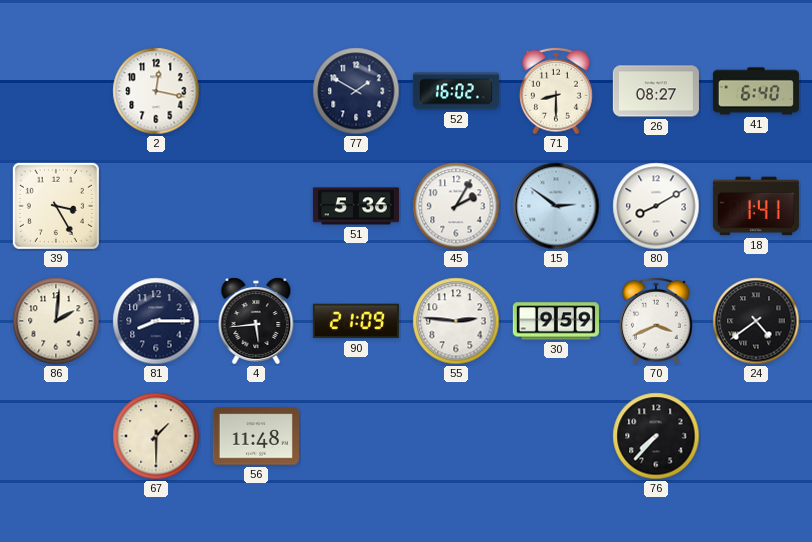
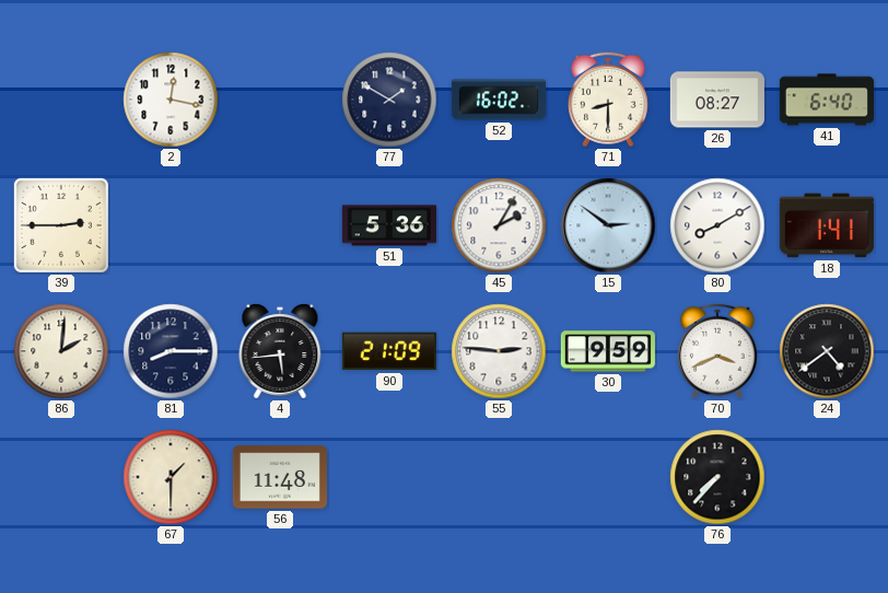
39: 3:25 -> 2:45 (61, 225)
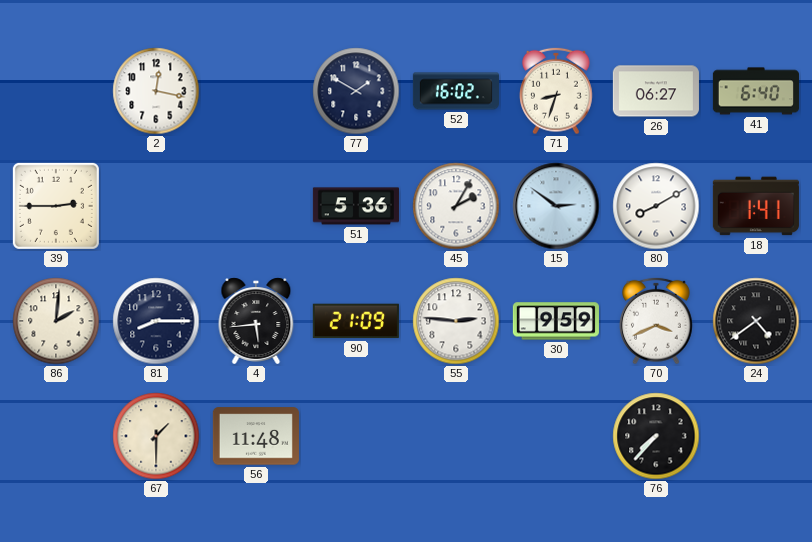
71: 8:30 -> 8:33 (557, 91)
26: 08:27 -> 06:27 (656, 91)
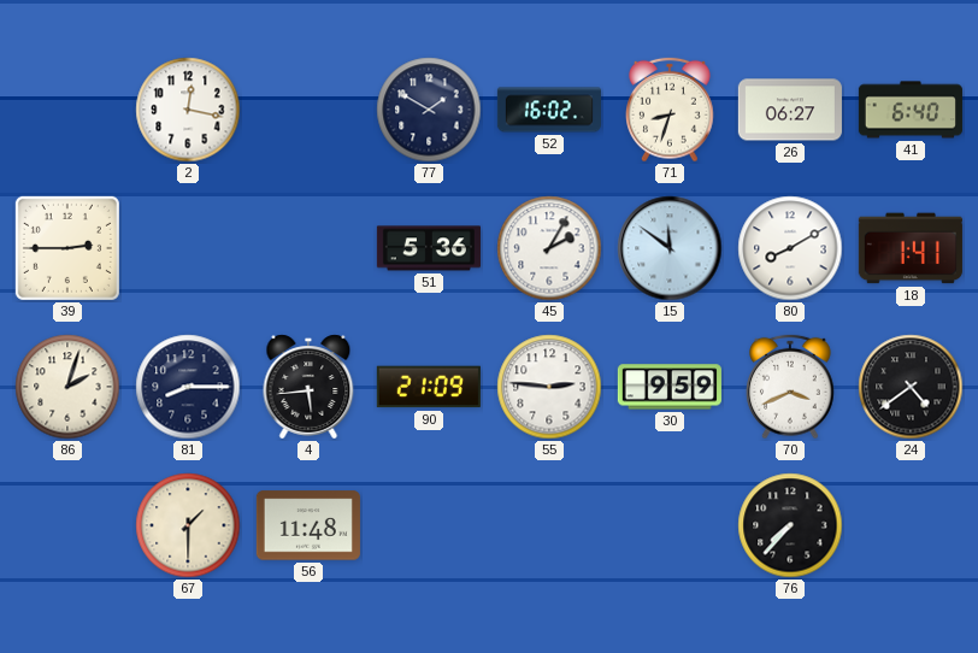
15: 2:51 -> 11:51 (670, 248)
86: 2:01 -> 2:03 (67, 387)
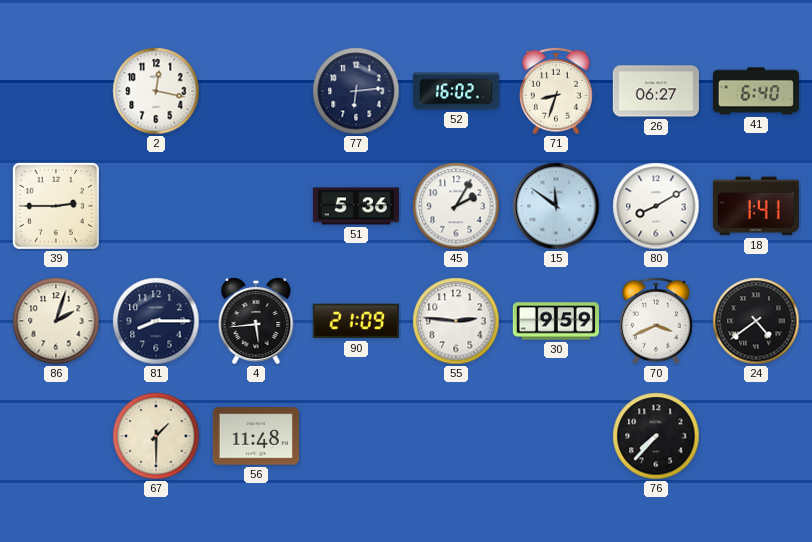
77: 1:50 -> 6:14 (356, 91)
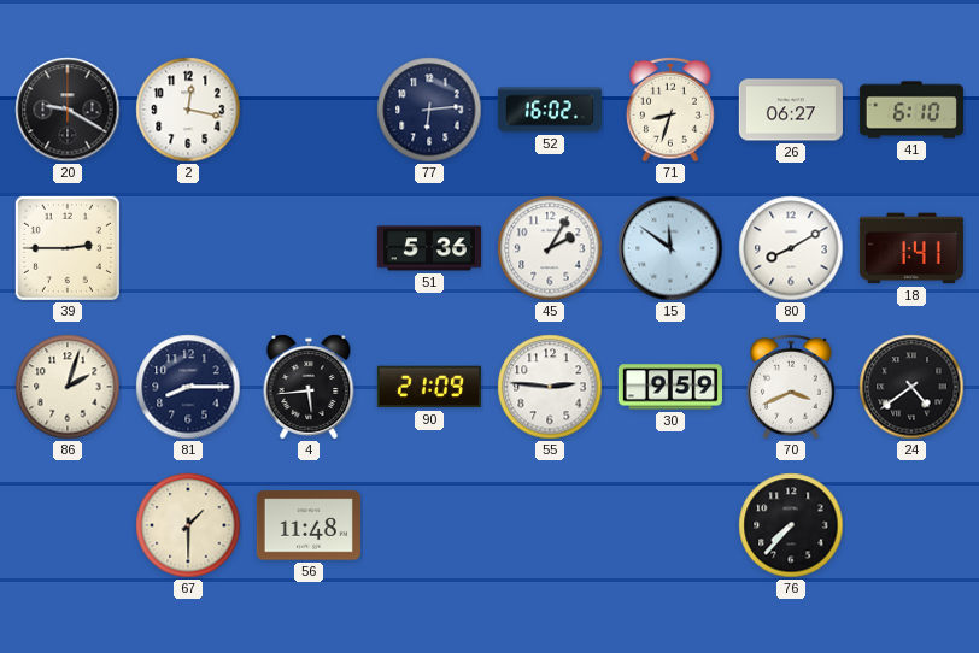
20: none -> 9:20 (68, 110)
41: 6:40 -> 6:10 (911, 110)
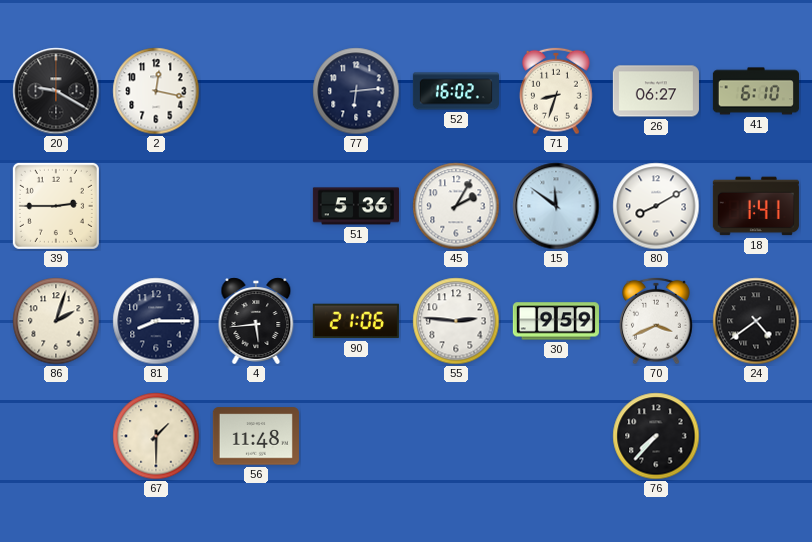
90: 21:09 -> 21:06 (356, 321)
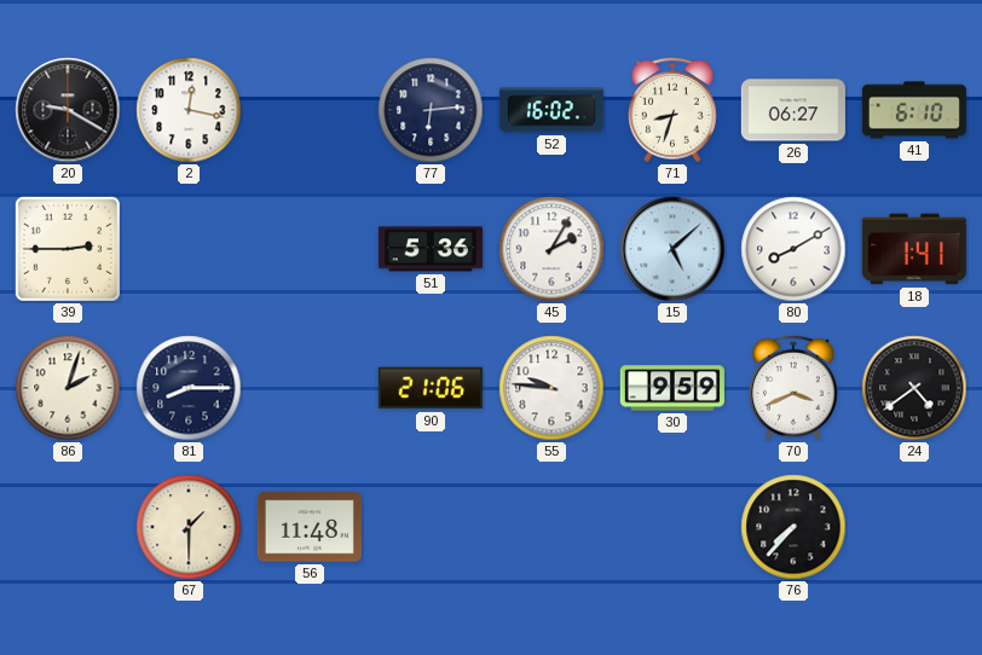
15: 11:51 -> 5:08 (672, 249)
4: 5:44 -> none (256, 321)
55: 2:46 -> 9:46 (551, 388)
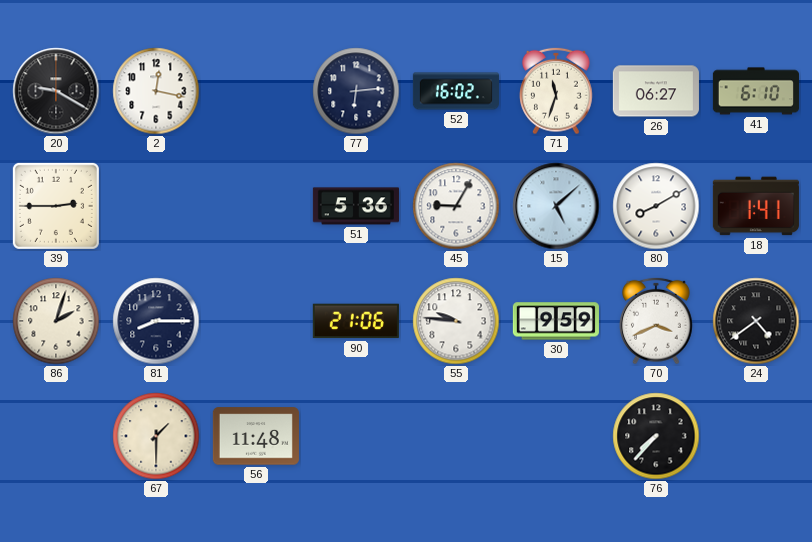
71: 8:33 -> 11:33 (557, 91)
45: 2:05 -> 9:05 (456, 206)
